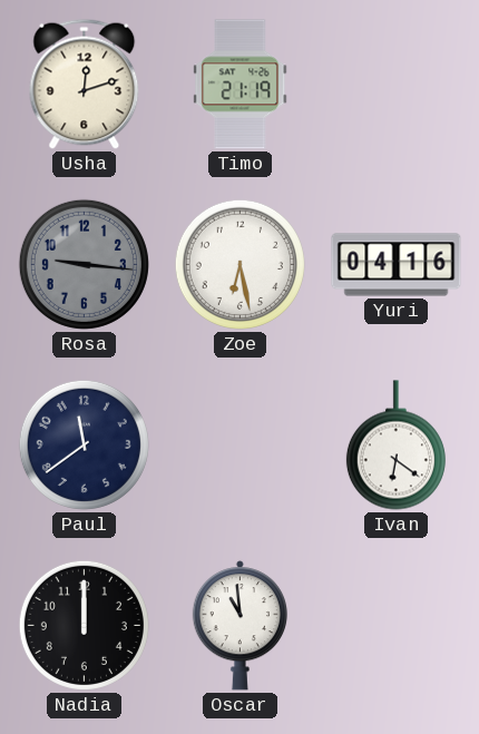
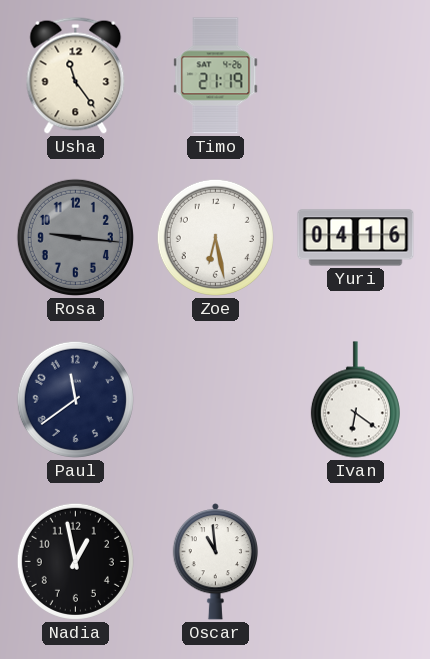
Usha: 12:12 -> 11:24 (76, 75)
Nadia: 12:00 -> 12:58 (75, 561)
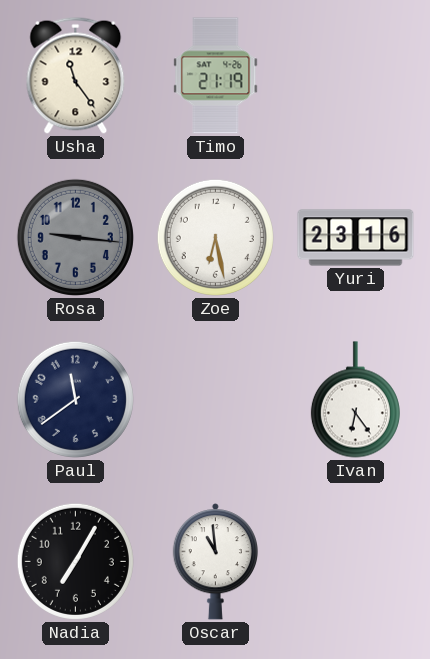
Yuri: 04:16 -> 23:16 (356, 238)
Ivan: 6:21 -> 6:24 (355, 400)
Nadia: 12:58 -> 7:05 (75, 561)
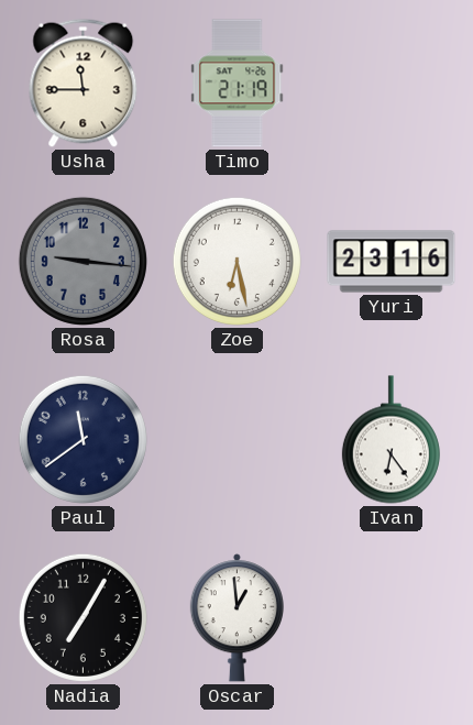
Usha: 11:24 -> 11:45 (84, 83)
Oscar: 10:59 -> 12:59 (237, 618)
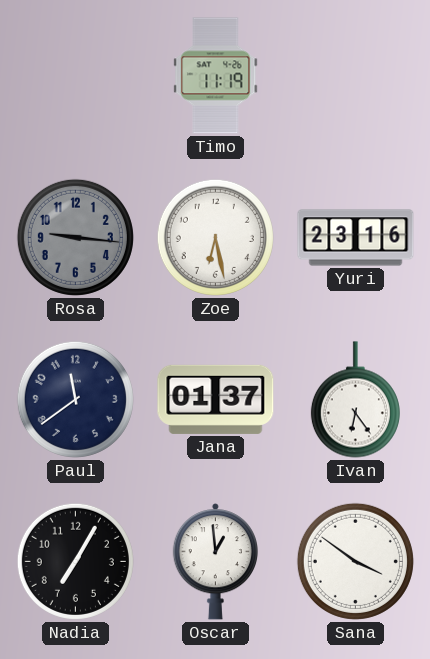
Usha: 11:45 -> none (84, 83)
Timo: 21:19 -> 11:19 (216, 76)
Jana: none -> 01:37 (216, 399)
Sana: none -> 3:51 (355, 561)
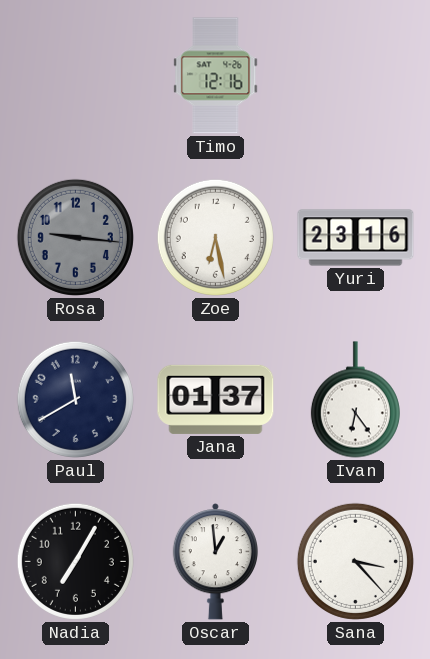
Timo: 11:19 -> 12:16 (216, 76)
Paul: 11:39 -> 11:40 (75, 399)
Sana: 3:51 -> 3:23 (355, 561)
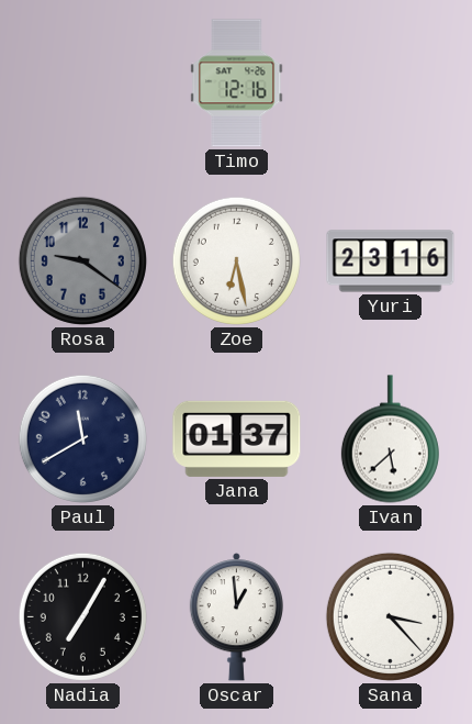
Rosa: 9:16 -> 9:21 (82, 260)
Ivan: 6:24 -> 5:38 (390, 439)
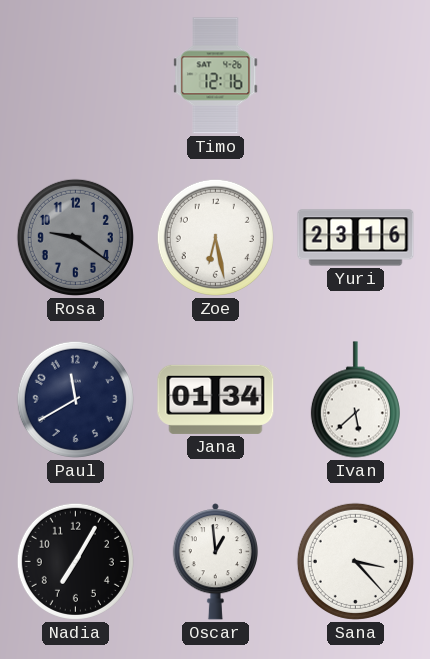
Jana: 01:37 -> 01:34 (216, 399)
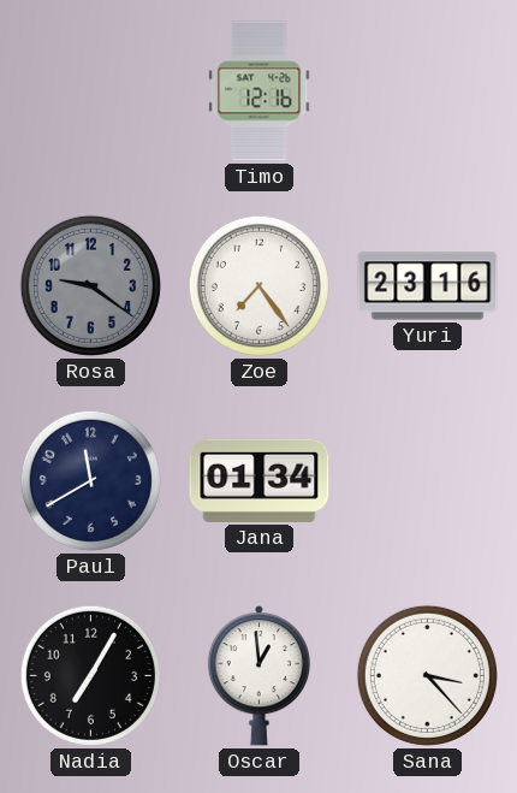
Zoe: 6:28 -> 7:24 (258, 285)
Ivan: 5:38 -> none (355, 400)
